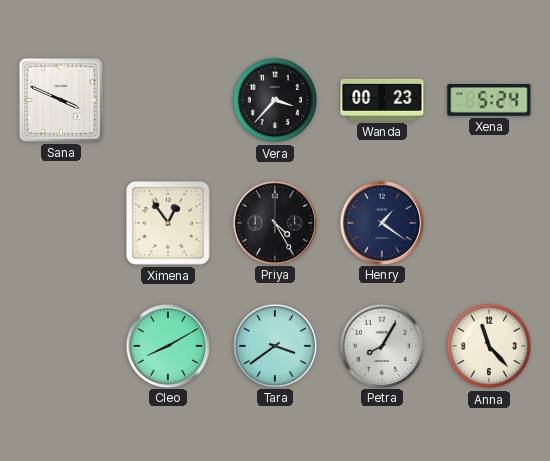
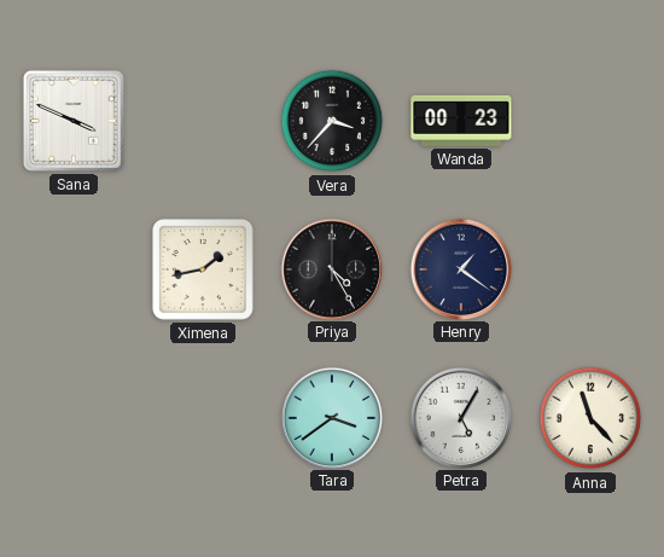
Xena: 5:24 -> none (489, 100)
Ximena: 12:54 -> 1:43 (204, 271)
Cleo: 8:10 -> none (167, 345)
Petra: 8:05 -> 5:05 (460, 417)
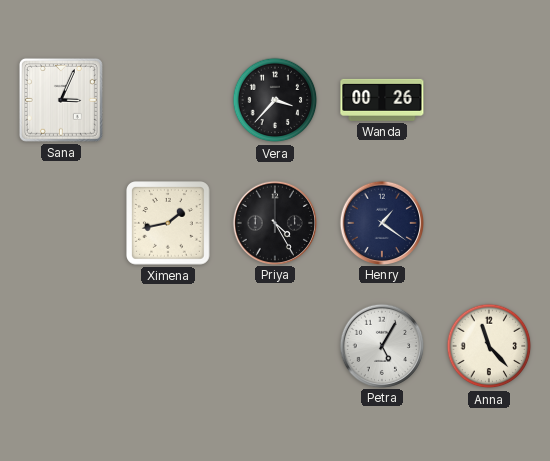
Sana: 3:49 -> 3:04 (61, 100)
Wanda: 00:23 -> 00:26 (382, 100)
Tara: 3:39 -> none (331, 417)
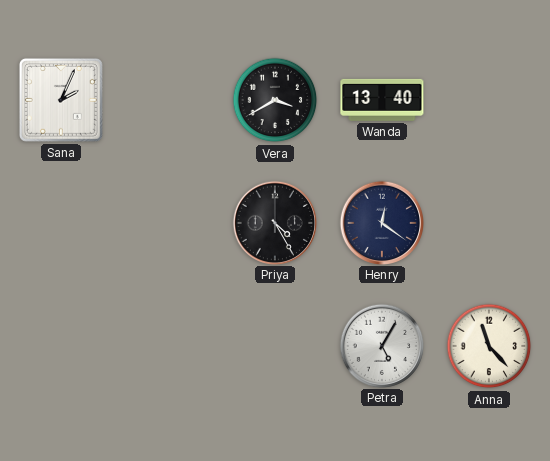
Sana: 3:04 -> 2:04 (61, 100)
Vera: 3:37 -> 3:40 (275, 100)
Wanda: 00:26 -> 13:40 (382, 100)
Ximena: 1:43 -> none (169, 224)
Henry: 1:21 -> 12:21 (381, 222)
